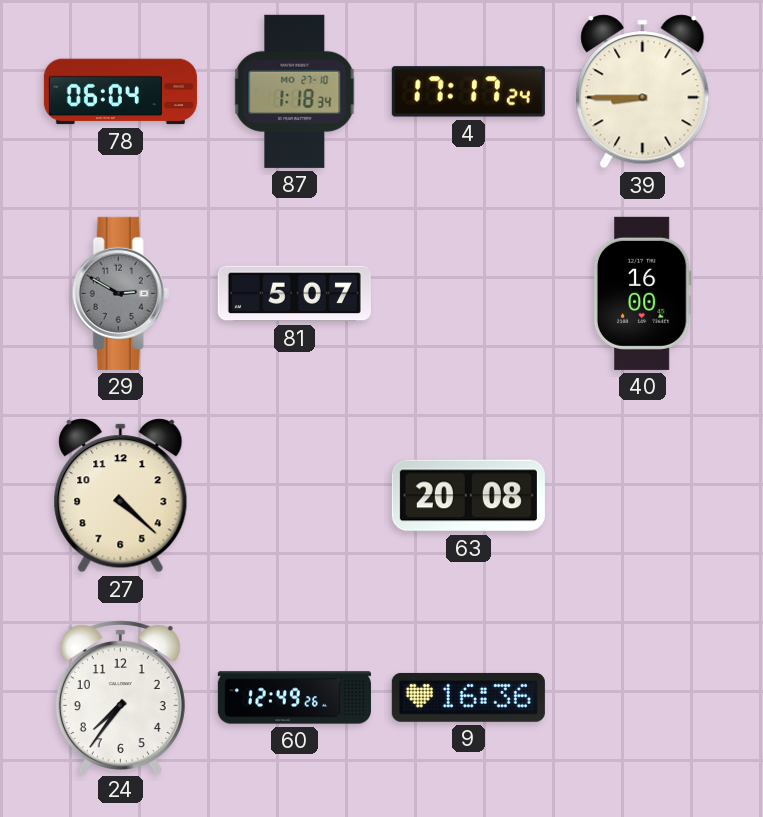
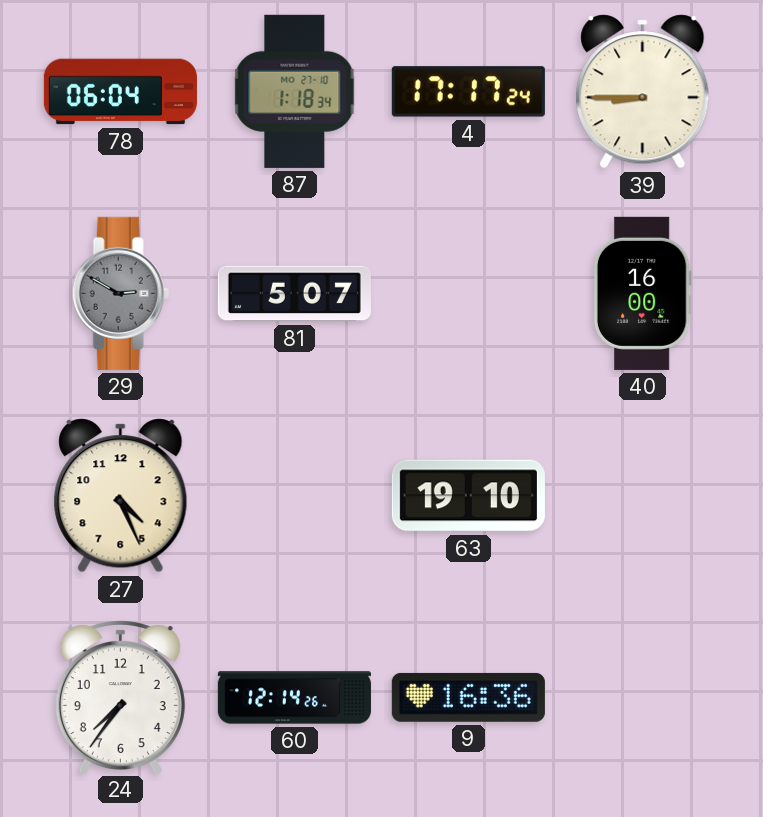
27: 4:22 -> 4:26 (121, 496)
63: 20:08 -> 19:10 (468, 496)
60: 12:49 -> 12:14 (294, 698)
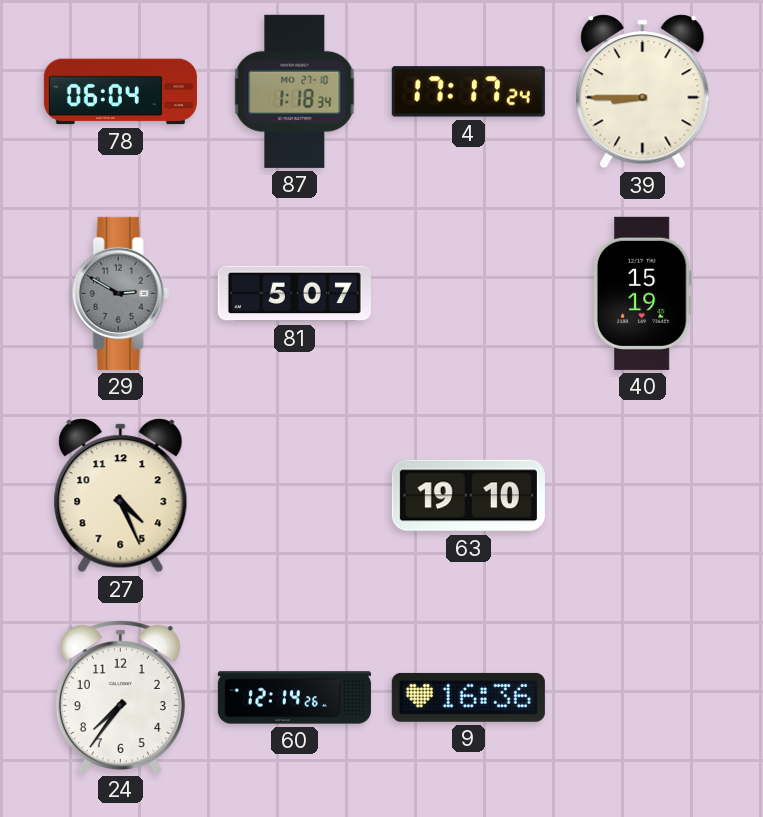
40: 16:00 -> 15:19 (642, 293)
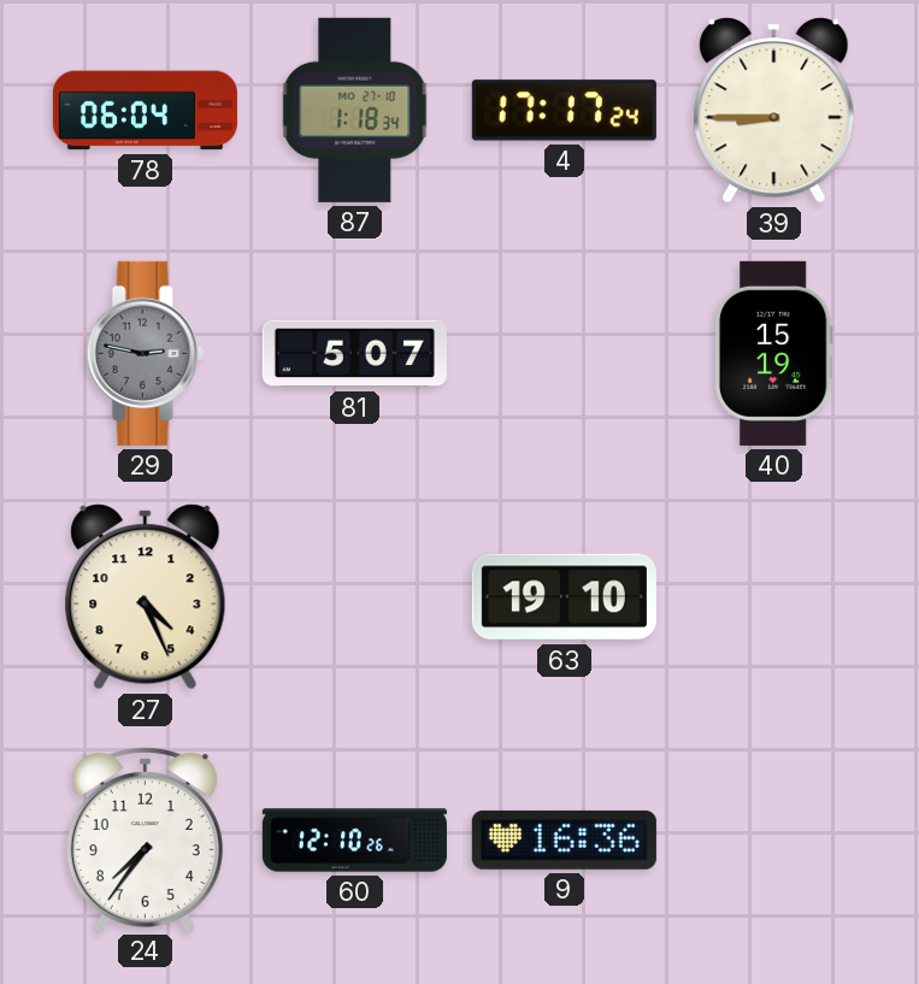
29: 2:50 -> 2:47 (145, 353)
60: 12:14 -> 12:10 (354, 841)
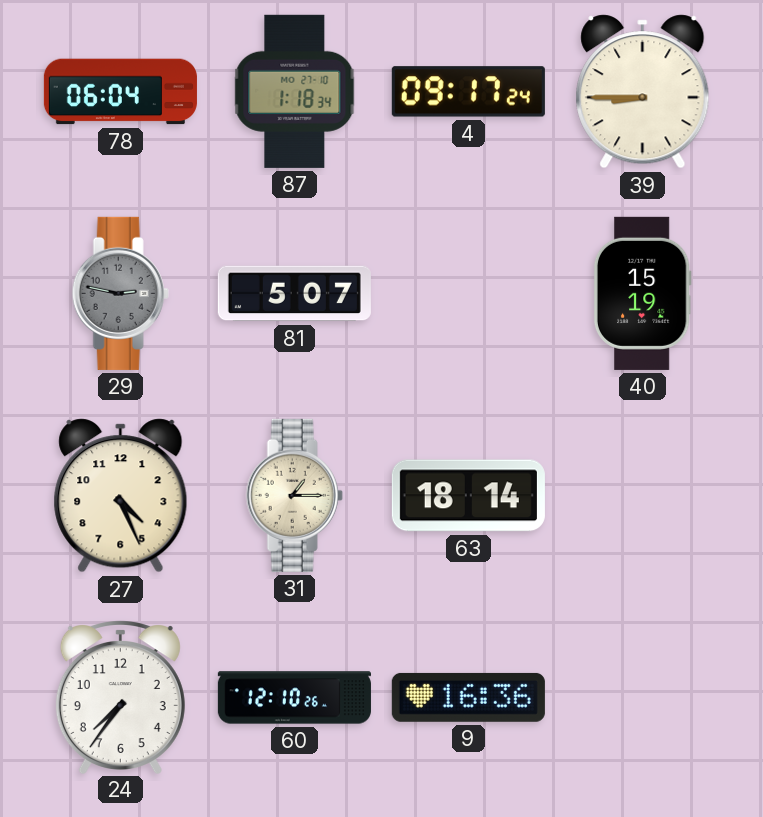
4: 17:17 -> 09:17 (468, 92)
31: none -> 1:15 (294, 495)
63: 19:10 -> 18:14 (468, 496)
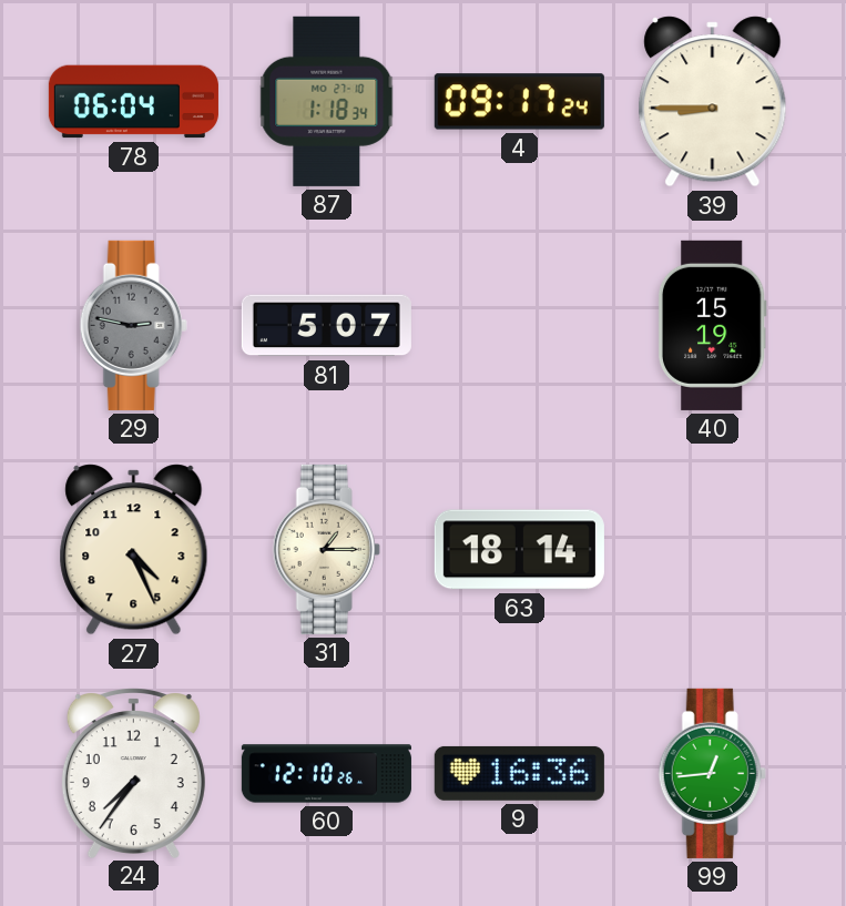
99: none -> 12:44 (712, 773)
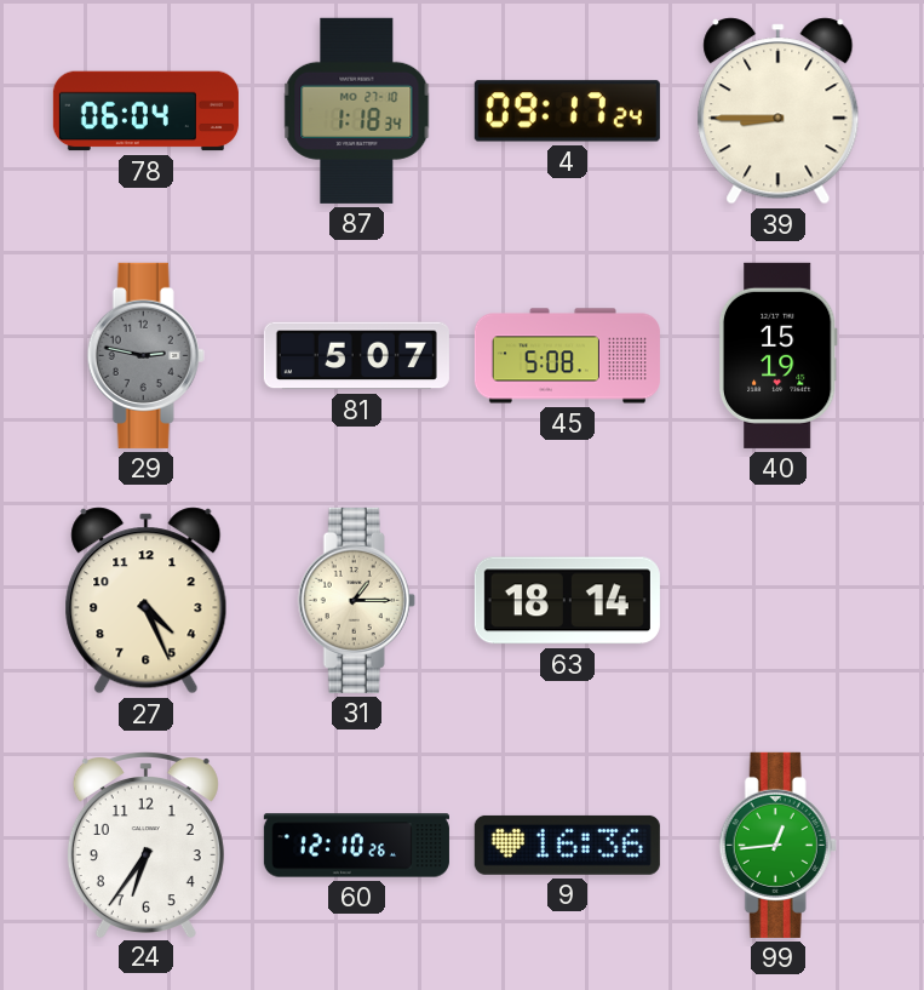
45: none -> 5:08 (567, 356)
24: 7:36 -> 6:36 (145, 845)
